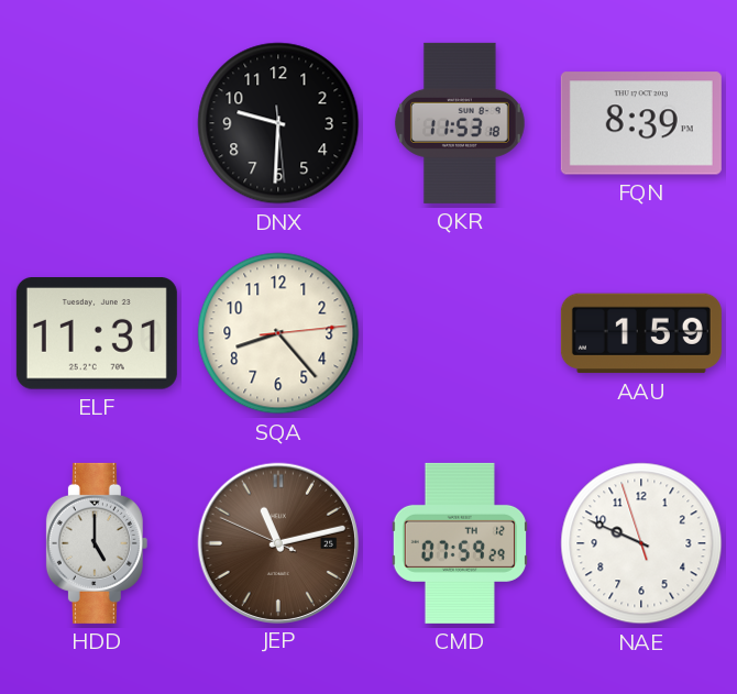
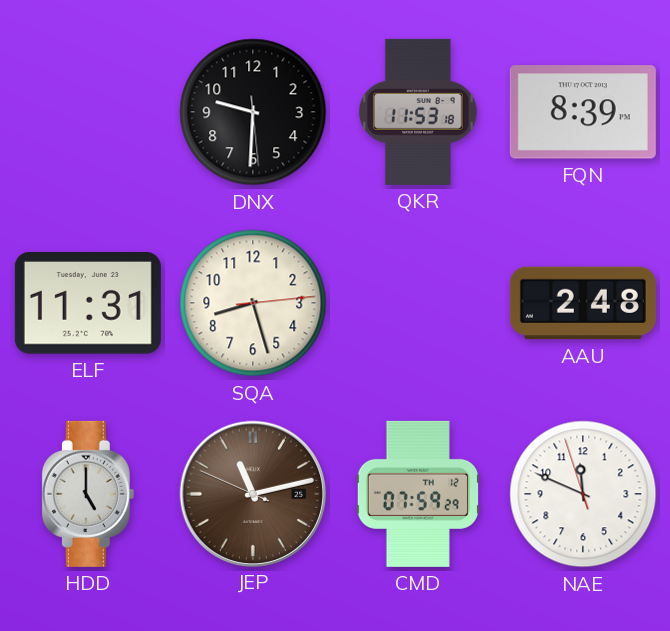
SQA: 8:23 -> 8:27 (253, 303)
AAU: 1:59 -> 2:48 (583, 303)
NAE: 9:48 -> 11:48 (583, 494)
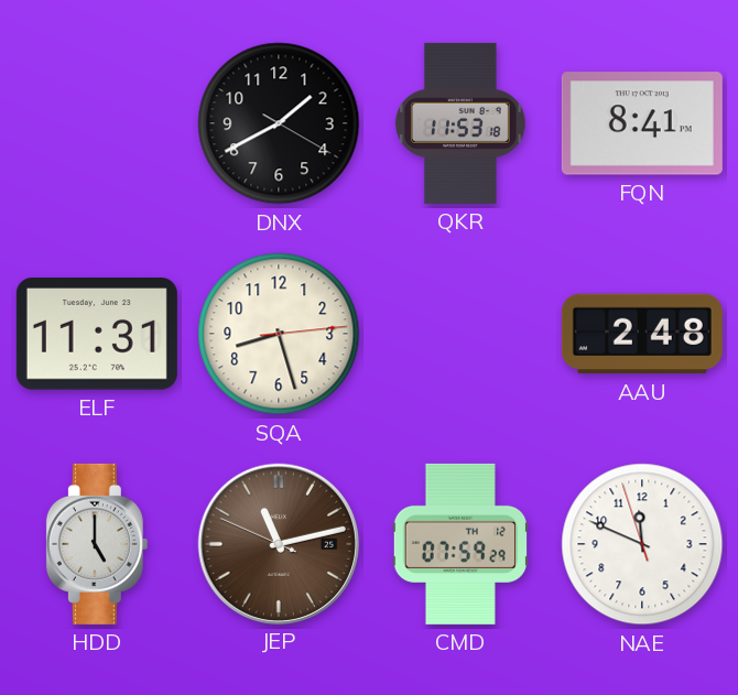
DNX: 9:30 -> 1:40 (279, 123)
FQN: 8:39 -> 8:41 (642, 123)
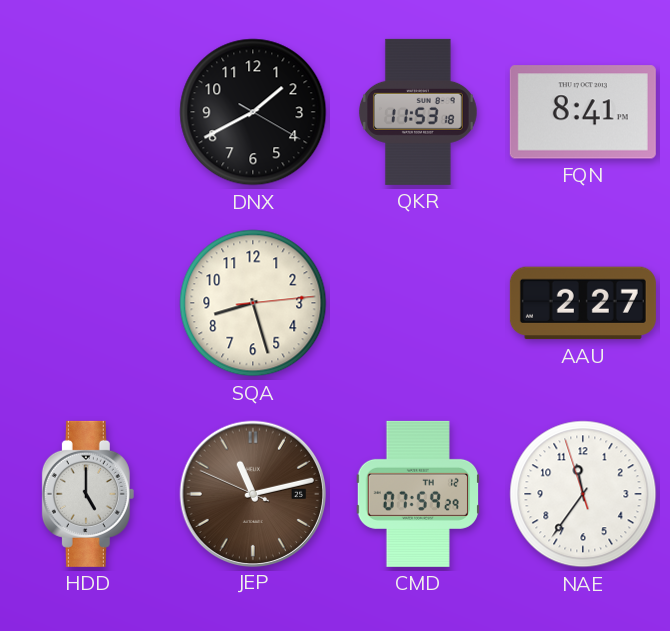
ELF: 11:31 -> none (97, 334)
AAU: 2:48 -> 2:27 (583, 303)
NAE: 11:48 -> 11:35 (583, 494)
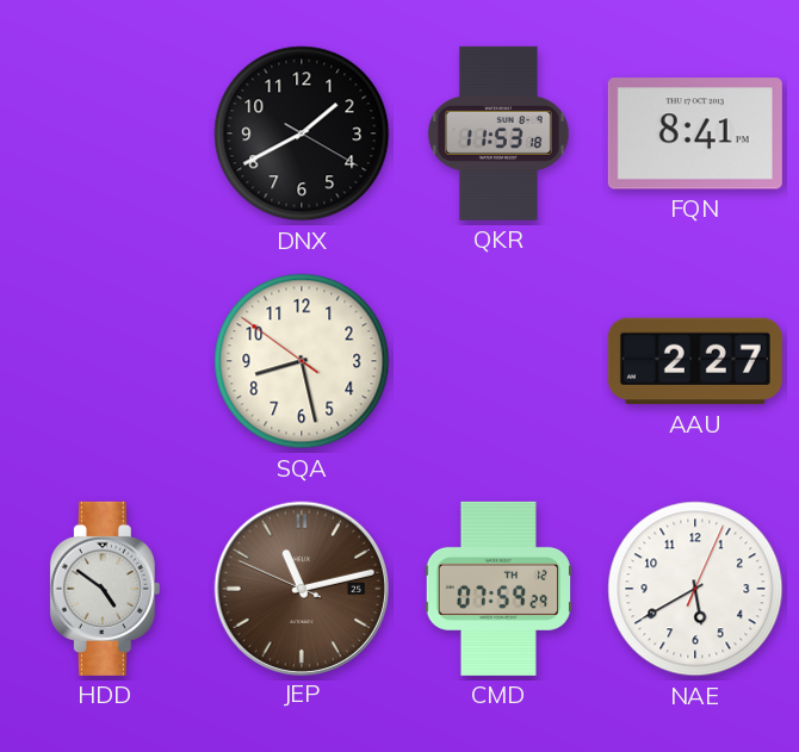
SQA: 8:27:14 -> 8:27:51 (302, 361)
HDD: 5:00 -> 4:51 (105, 589)
NAE: 11:35 -> 5:40 (695, 589)
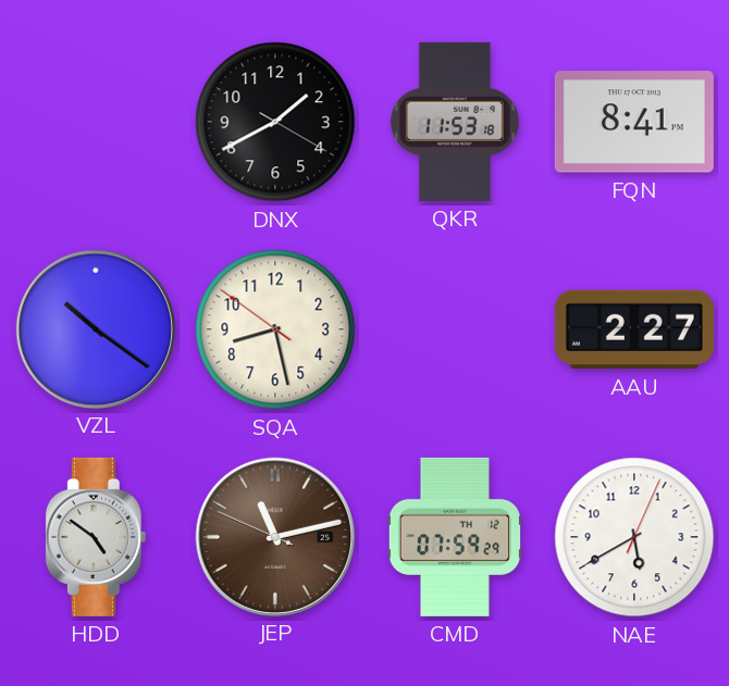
VZL: none -> 10:21 (95, 328)
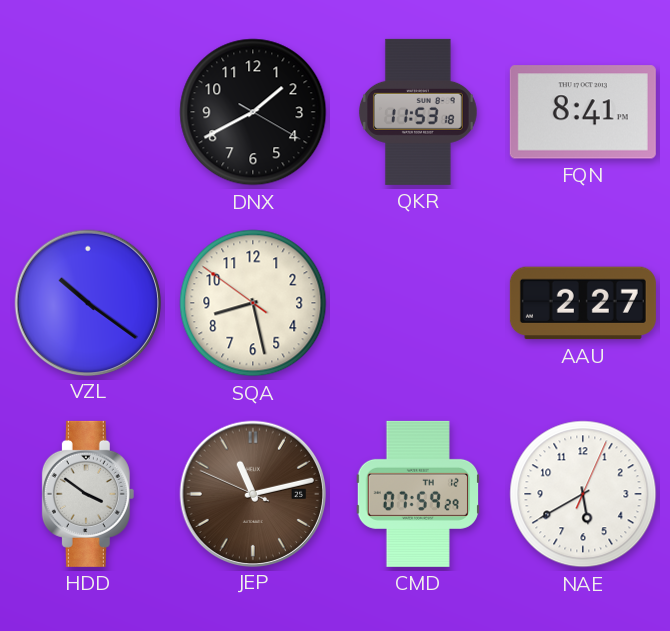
HDD: 4:51 -> 3:51 (88, 494)
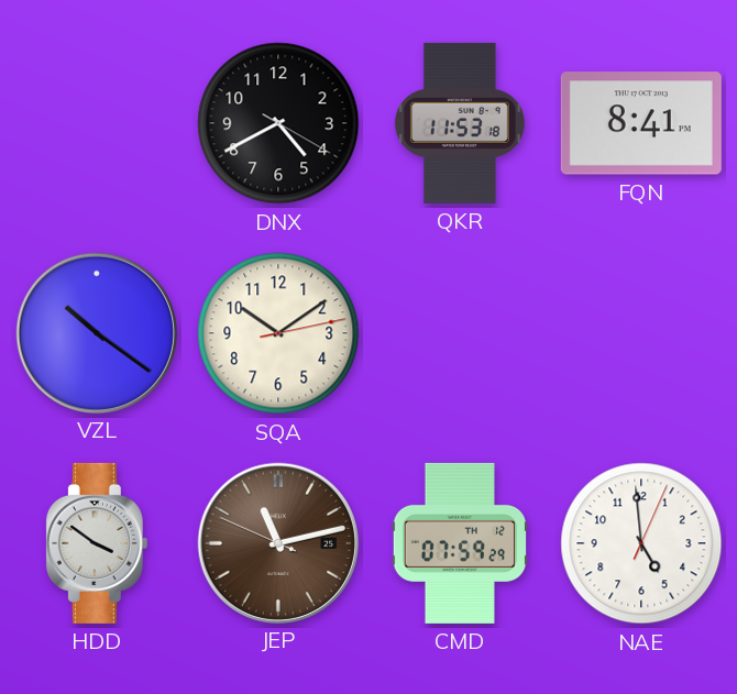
DNX: 1:40 -> 4:40 (278, 123)
SQA: 8:27 -> 10:09 (278, 333)
AAU: 2:27 -> none (583, 303)
NAE: 5:40 -> 4:59 (641, 543)
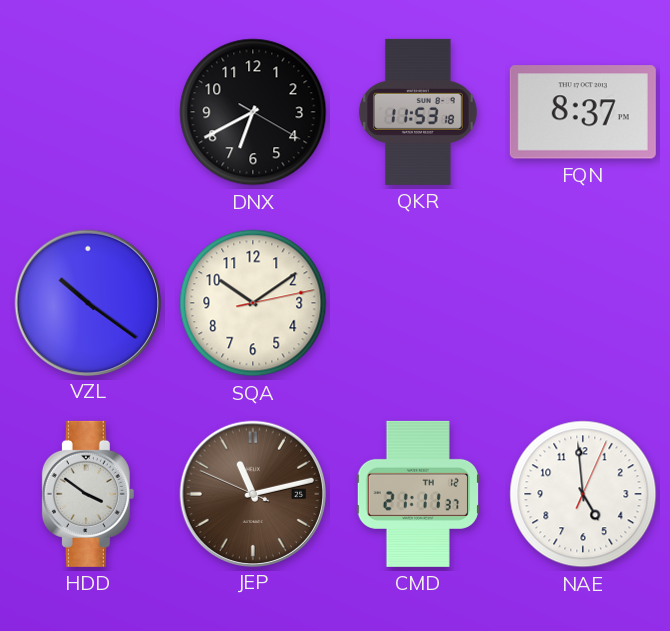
DNX: 4:40 -> 6:40 (253, 112)
FQN: 8:41 -> 8:37 (583, 112)
CMD: 07:59 -> 21:11 (418, 494)
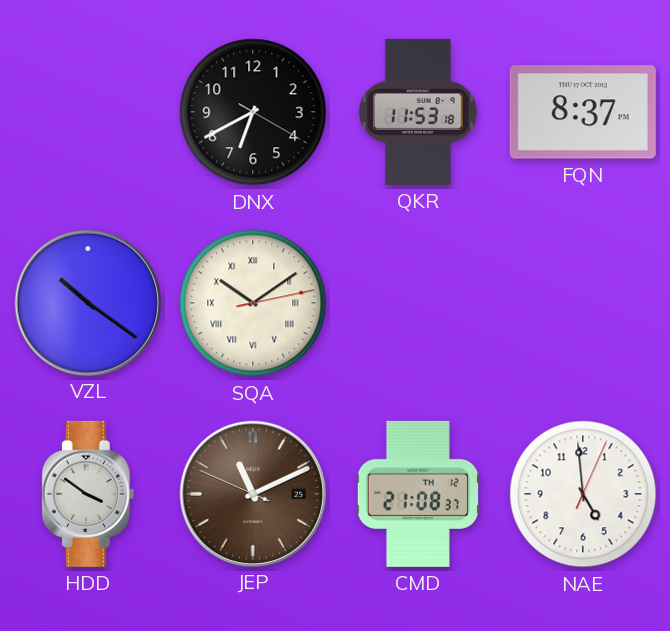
SQA numerals: Arabic -> Roman (253, 303)
JEP: 11:12 -> 11:10 (252, 493)
CMD: 21:11 -> 21:08 (418, 494)
